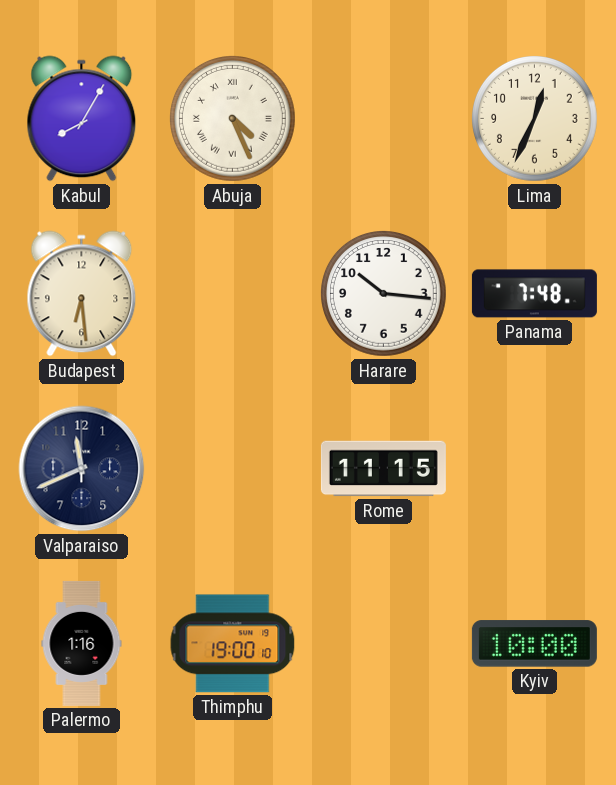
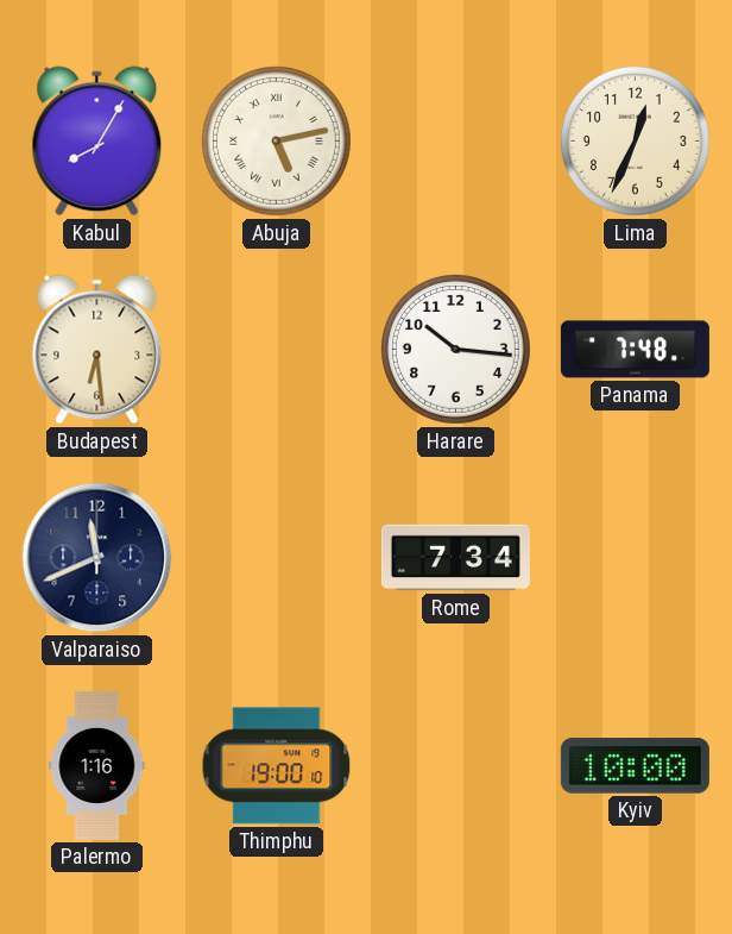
Abuja: 4:26 -> 5:13 (277, 142)
Rome: 11:15 -> 7:34 (455, 558)
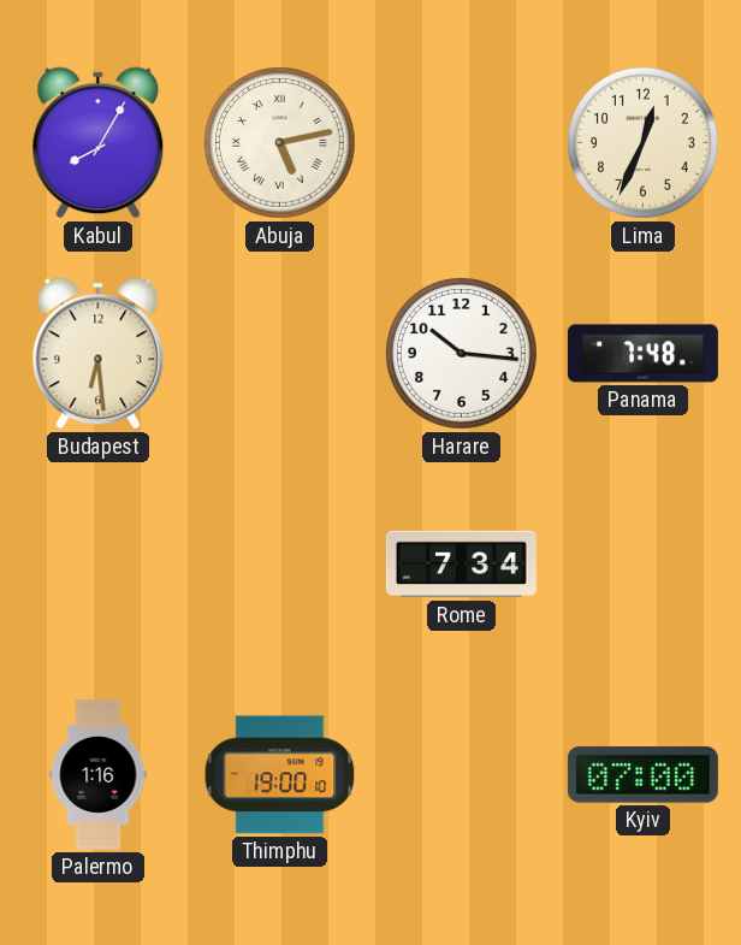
Valparaiso: 11:41 -> none (97, 558)
Kyiv: 10:00 -> 07:00 (642, 775)
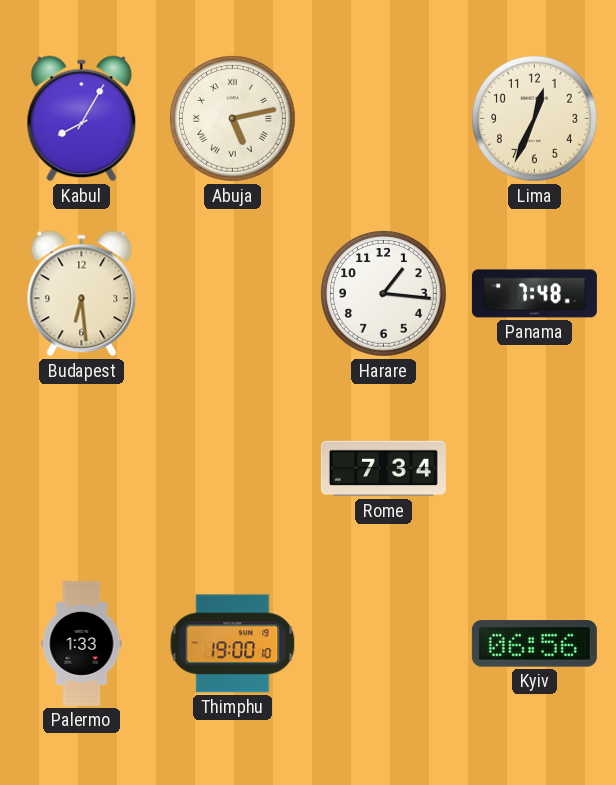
Harare: 10:16 -> 1:16 (384, 294)
Palermo: 1:16 -> 1:33 (82, 643)
Kyiv: 07:00 -> 06:56 (534, 644)
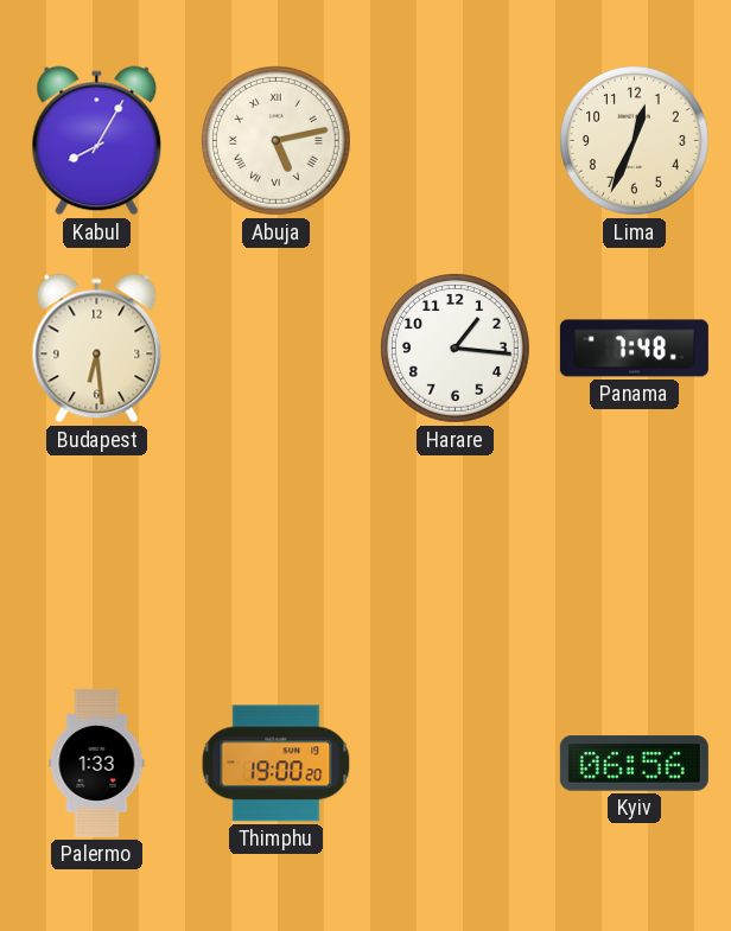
Rome: 7:34 -> none (383, 469)
Thimphu: 19:00:10 -> 19:00:20 (276, 764)
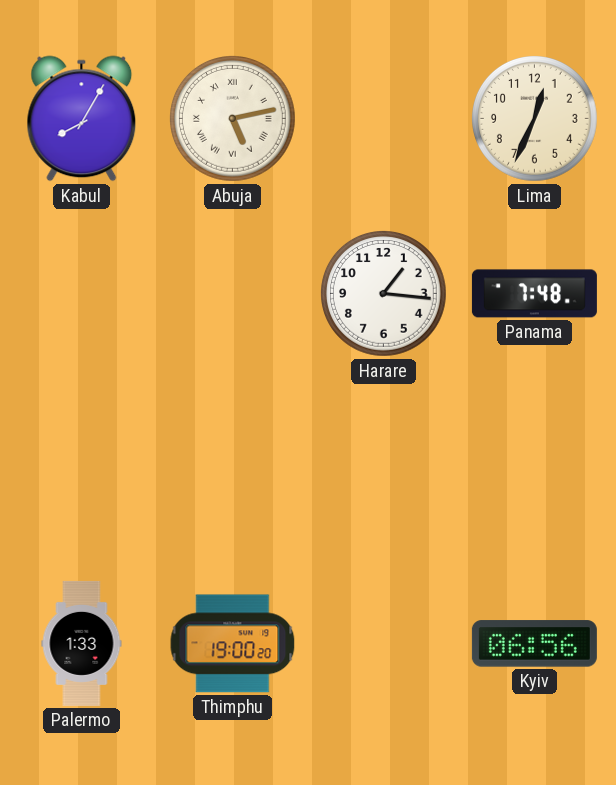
Budapest: 6:29 -> none (97, 349)
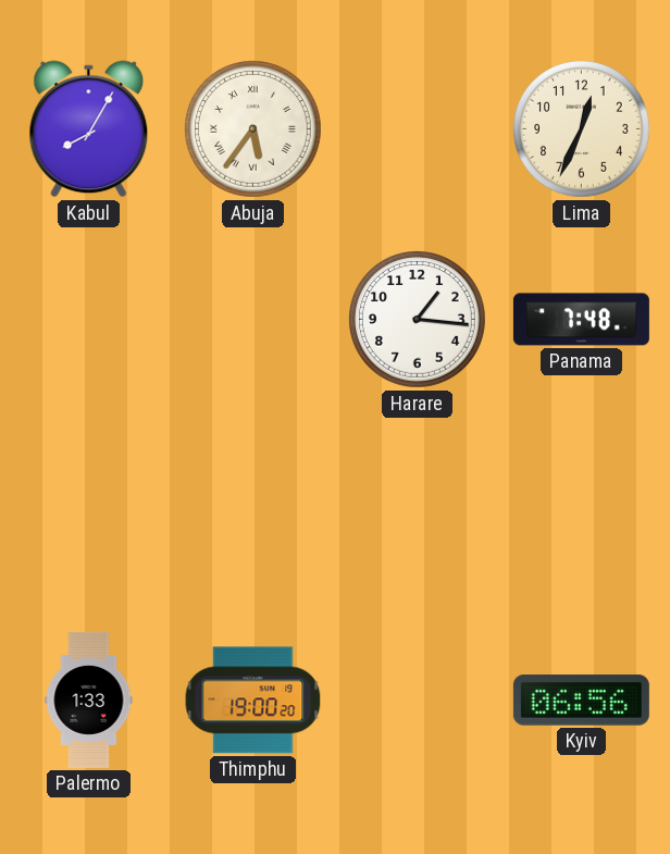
Abuja: 5:13 -> 5:36 (253, 129)
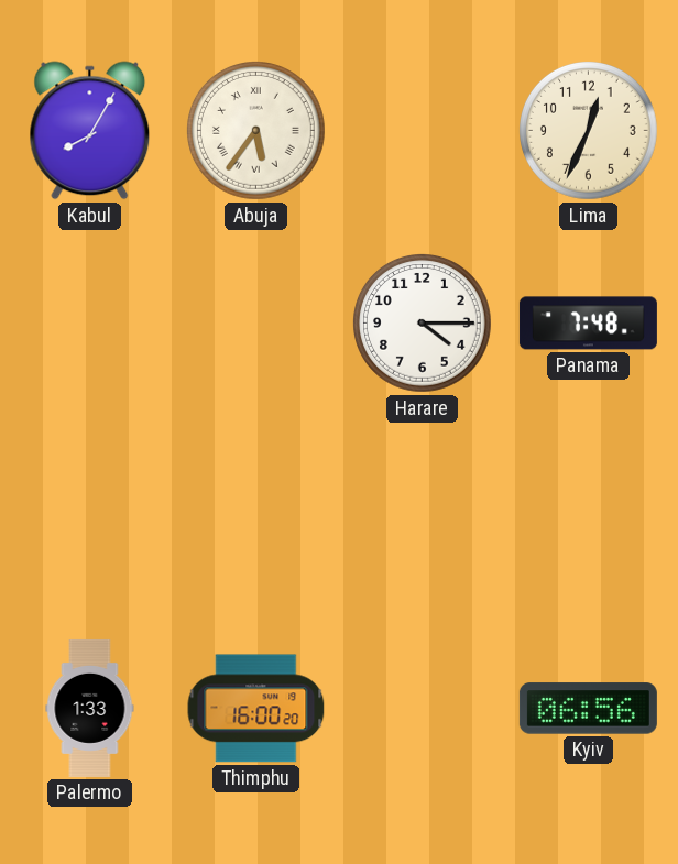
Harare: 1:16 -> 4:15 (423, 324)
Thimphu: 19:00 -> 16:00 (256, 709)
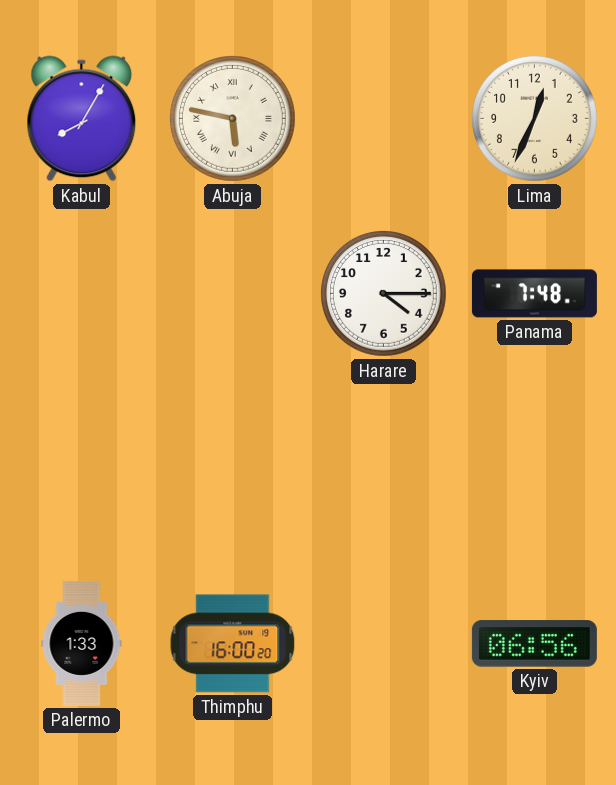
Abuja: 5:36 -> 5:47 (233, 119)
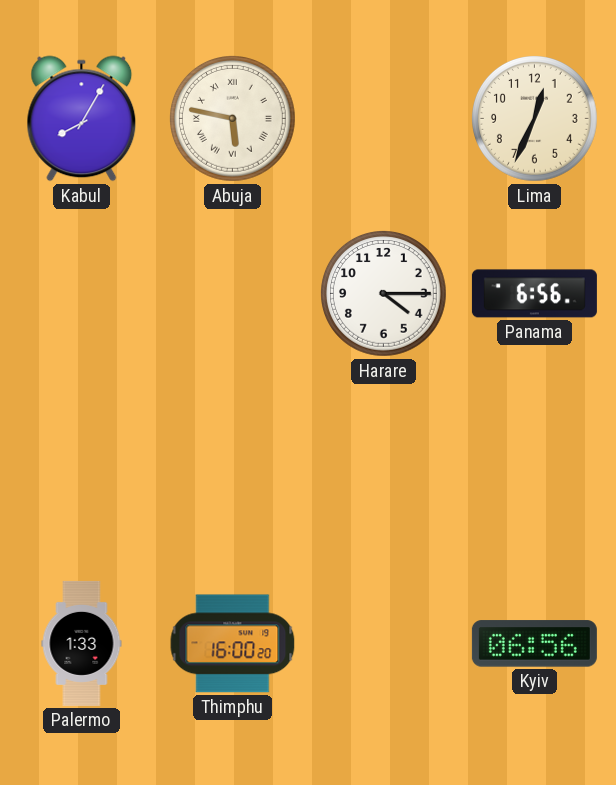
Panama: 7:48 -> 6:56 (534, 294)
